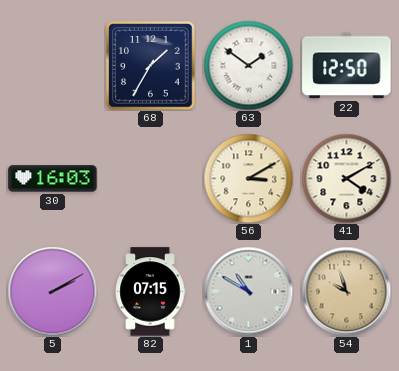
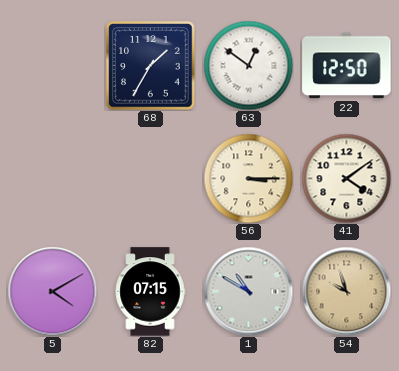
63: 1:51 -> 12:51 (248, 65)
30: 16:03 -> none (53, 179)
56: 3:10 -> 3:15 (248, 178)
41: 4:10 -> 4:09 (346, 178)
5: 2:10 -> 4:10 (52, 291)
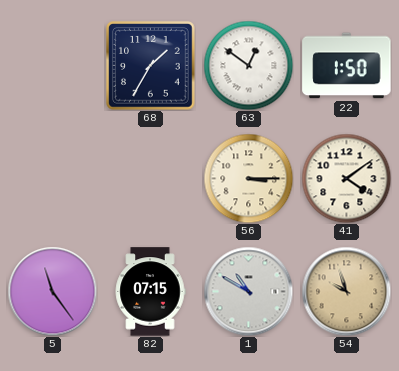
22: 12:50 -> 1:50 (347, 66)
5: 4:10 -> 11:24 (52, 291)
